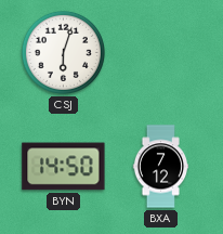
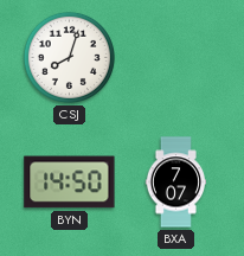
CSJ: 6:03 -> 8:03 (69, 57)
BXA: 7:12 -> 7:07 (175, 183)
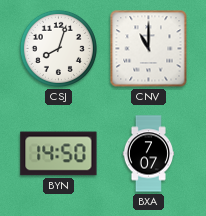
CNV: none -> 11:00 (149, 49)
